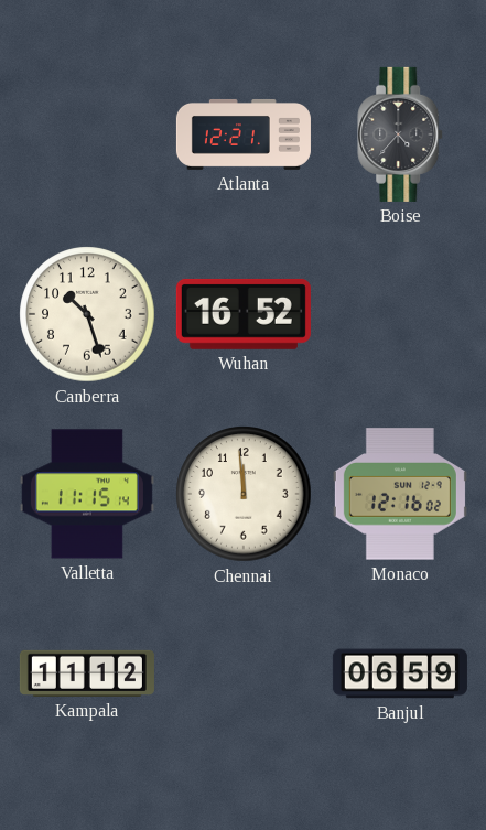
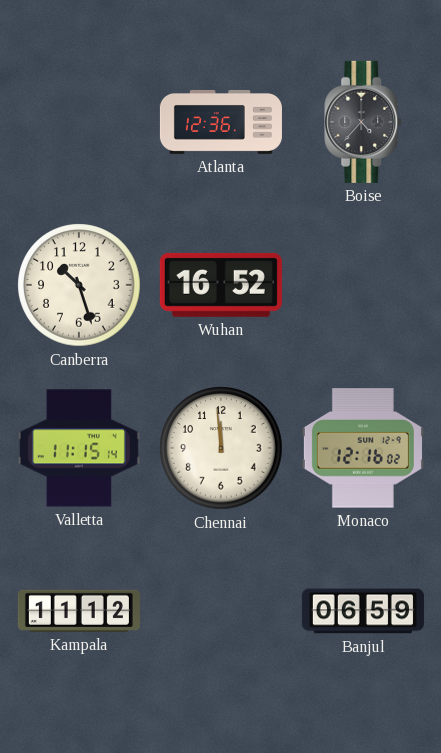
Atlanta: 12:21 -> 12:36 (221, 122)
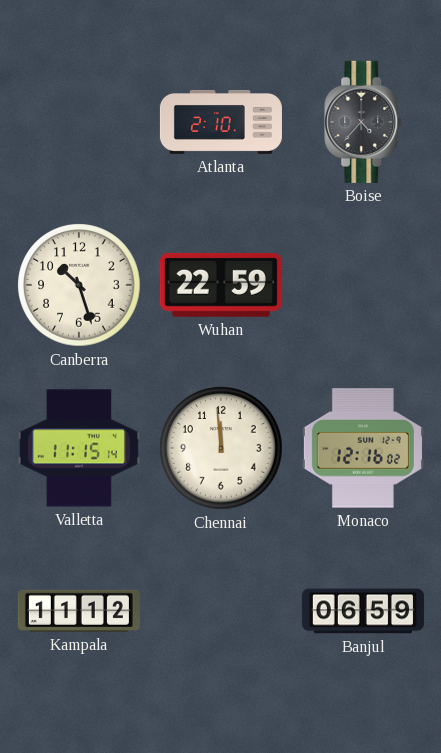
Atlanta: 12:36 -> 2:10 (221, 122)
Wuhan: 16:52 -> 22:59 (221, 285)
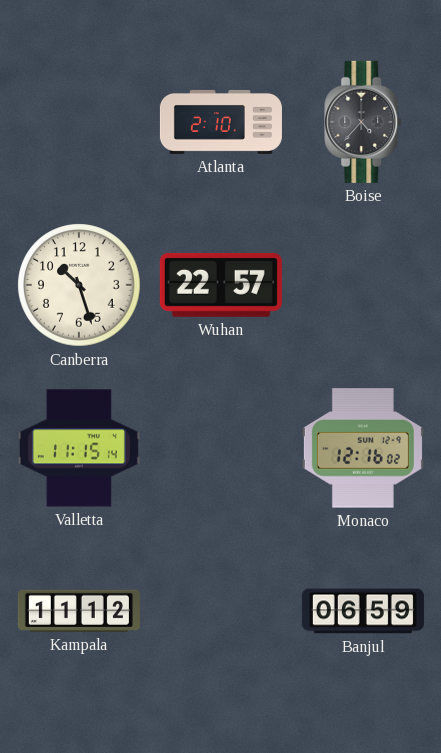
Wuhan: 22:59 -> 22:57 (221, 285)
Chennai: 11:59 -> none (221, 448)
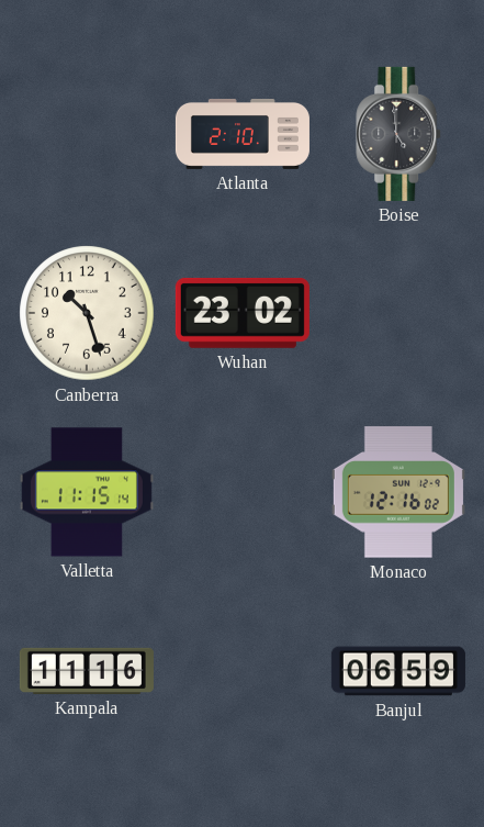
Boise: 4:37 -> 4:59 (399, 134)
Wuhan: 22:57 -> 23:02 (243, 313)
Kampala: 11:12 -> 11:16 (87, 671)
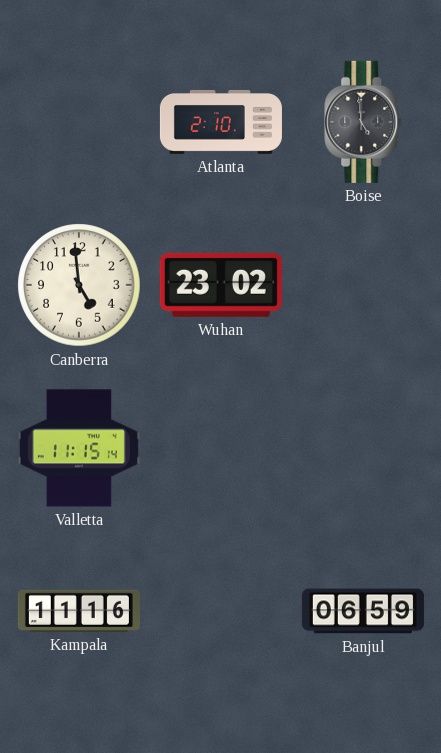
Canberra: 10:27 -> 4:59 (79, 285)
Monaco: 12:16 -> none (398, 492)
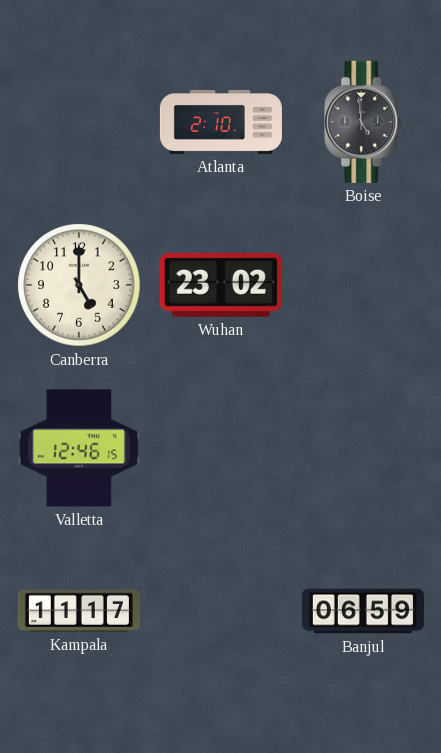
Canberra: 4:59 -> 5:00 (79, 285)
Valletta: 11:15 -> 12:46 (79, 448)
Kampala: 11:16 -> 11:17 (79, 611)
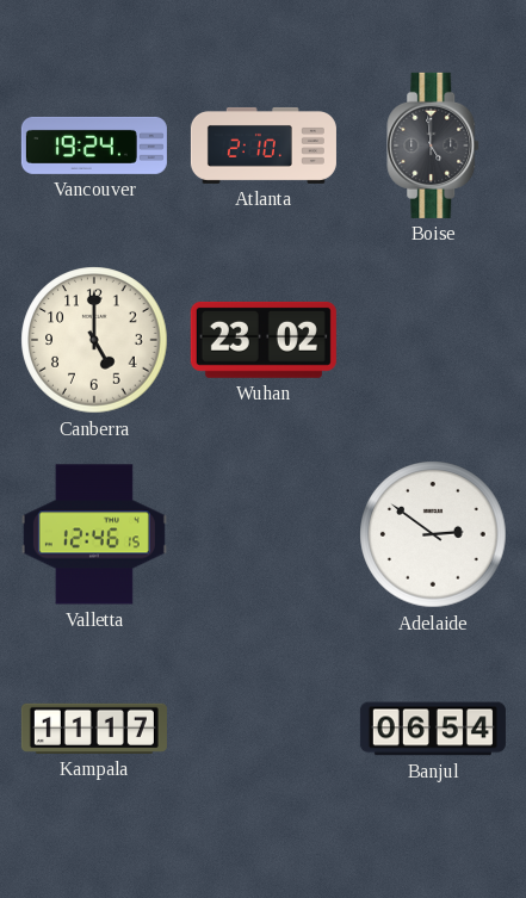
Vancouver: none -> 19:24 (94, 145)
Adelaide: none -> 2:51 (433, 534)
Banjul: 06:59 -> 06:54 (433, 729)
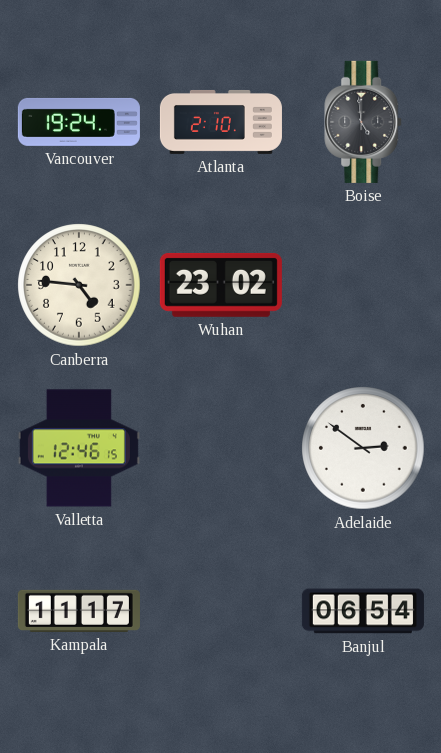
Canberra: 5:00 -> 4:46 (79, 285)
